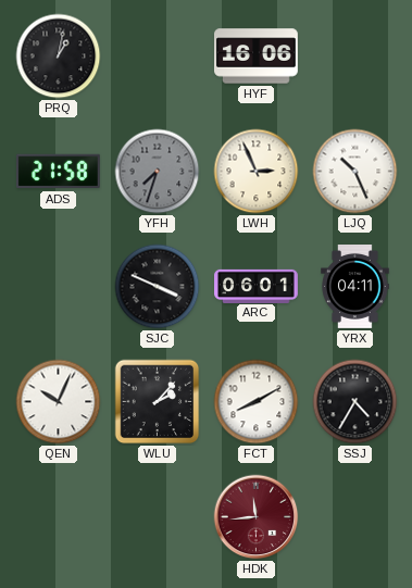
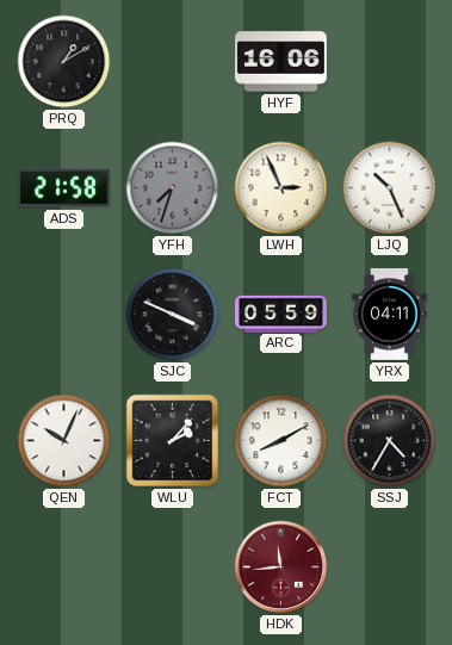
PRQ: 1:02 -> 1:10 (64, 62)
ARC: 06:01 -> 05:59 (281, 314)
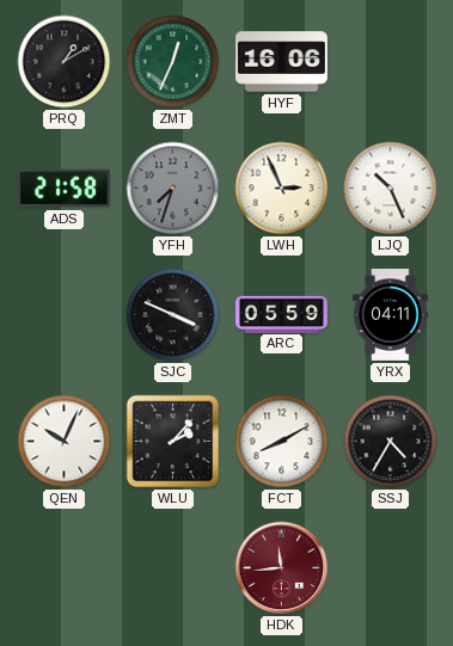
ZMT: none -> 12:34 (173, 62)
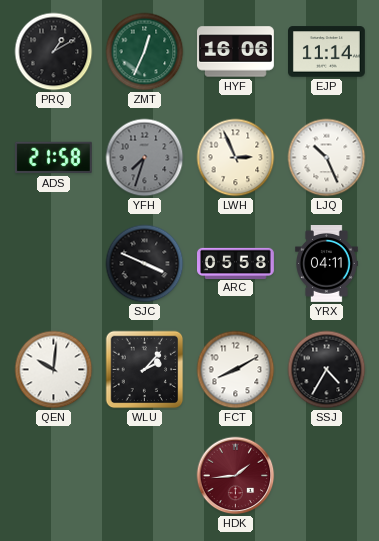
EJP: none -> 11:14 (327, 52)
ARC: 05:59 -> 05:58 (236, 263)
QEN: 10:04 -> 10:01 (54, 370)
HDK: 11:44 -> 1:44 (236, 476)
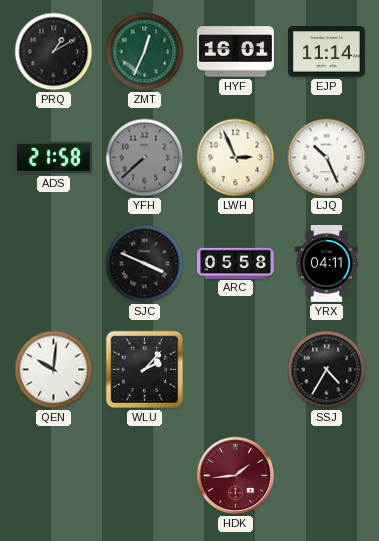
HYF: 16:06 -> 16:01 (236, 52)
YFH: 7:33 -> 7:38 (145, 158)
FCT: 8:10 -> none (236, 370)
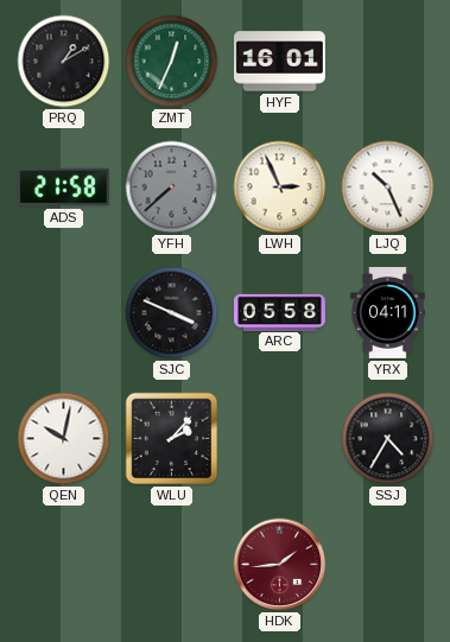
EJP: 11:14 -> none (327, 52)
QEN: 10:01 -> 10:02 (64, 439)
